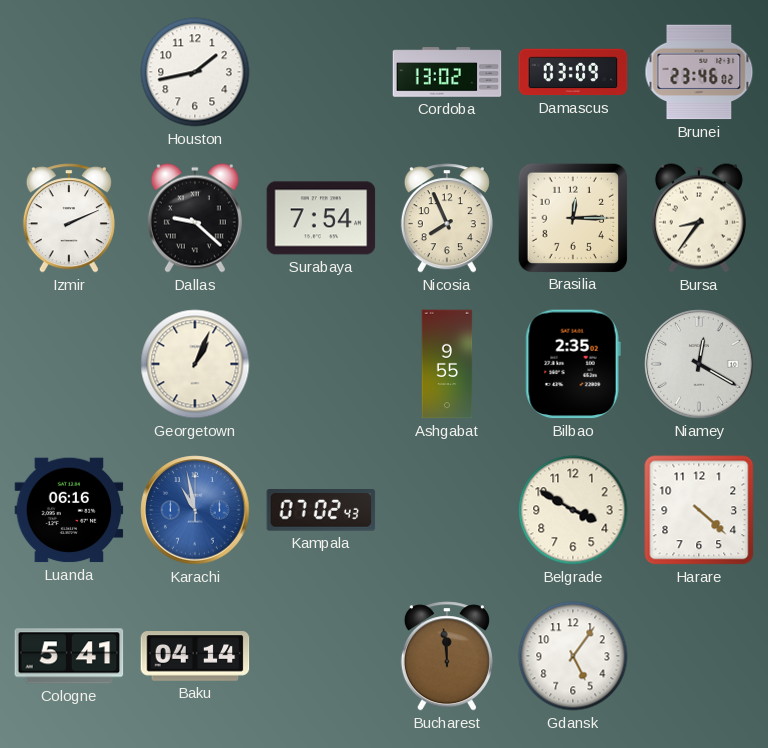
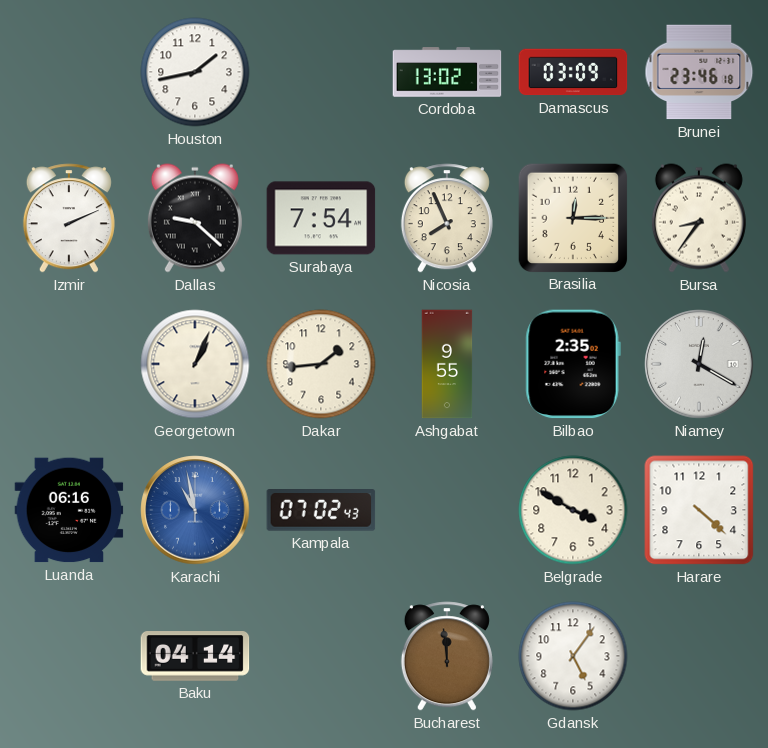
Brunei: 23:46:02 -> 23:46:18 (699, 72)
Dakar: none -> 1:44 (321, 364)
Cologne: 5:41 -> none (69, 656)
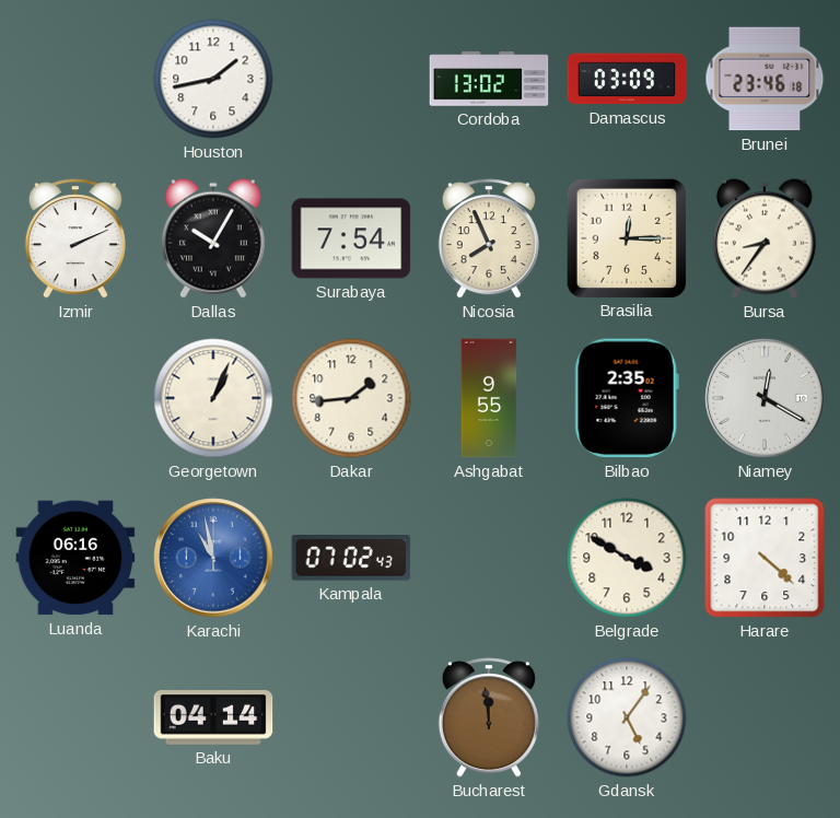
Dallas: 9:22 -> 10:05 (213, 238)
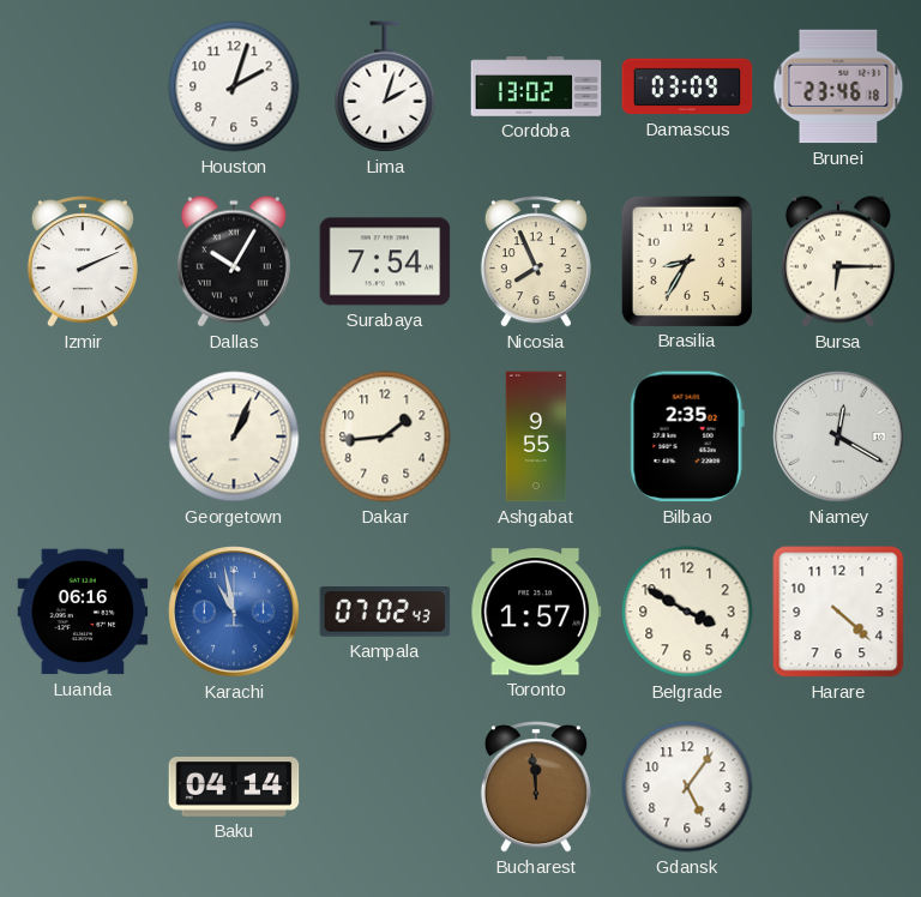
Houston: 1:43 -> 2:03 (234, 86)
Lima: none -> 2:03 (385, 86)
Brasilia: 12:15 -> 8:35 (686, 260)
Bursa: 8:36 -> 6:15 (838, 261)
Toronto: none -> 1:57 (536, 612)
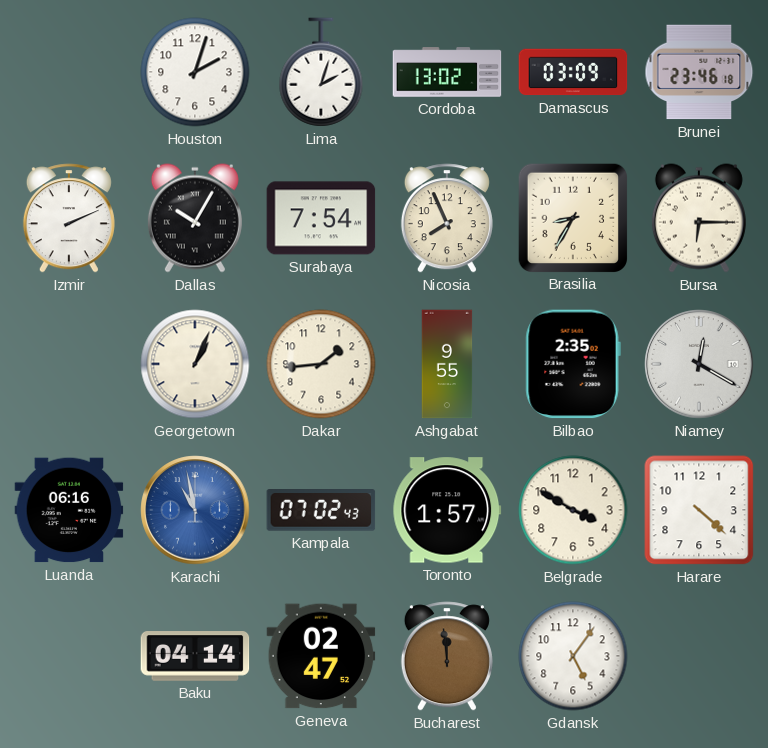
Geneva: none -> 02:47 (321, 656)
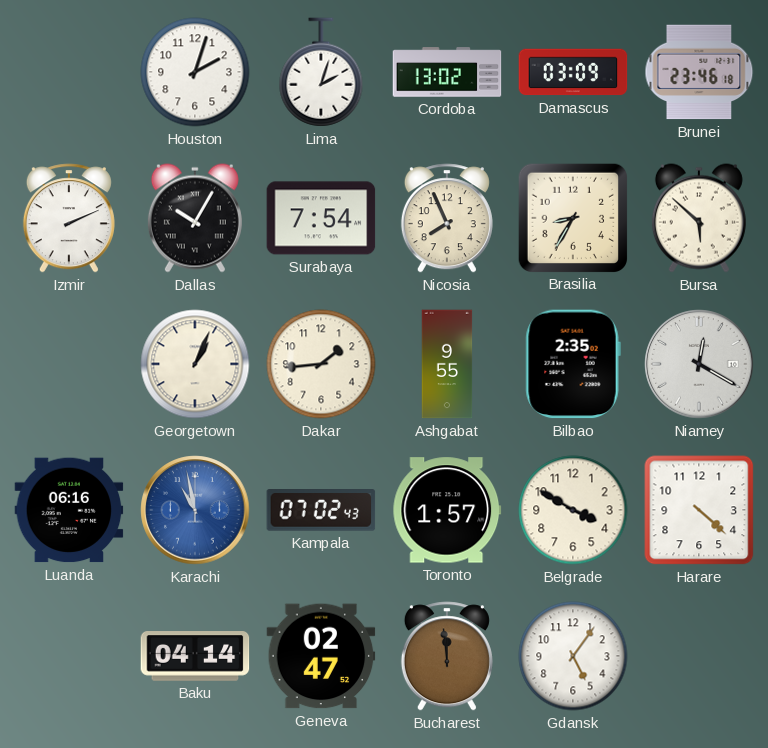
Bursa: 6:15 -> 5:52 (699, 218)
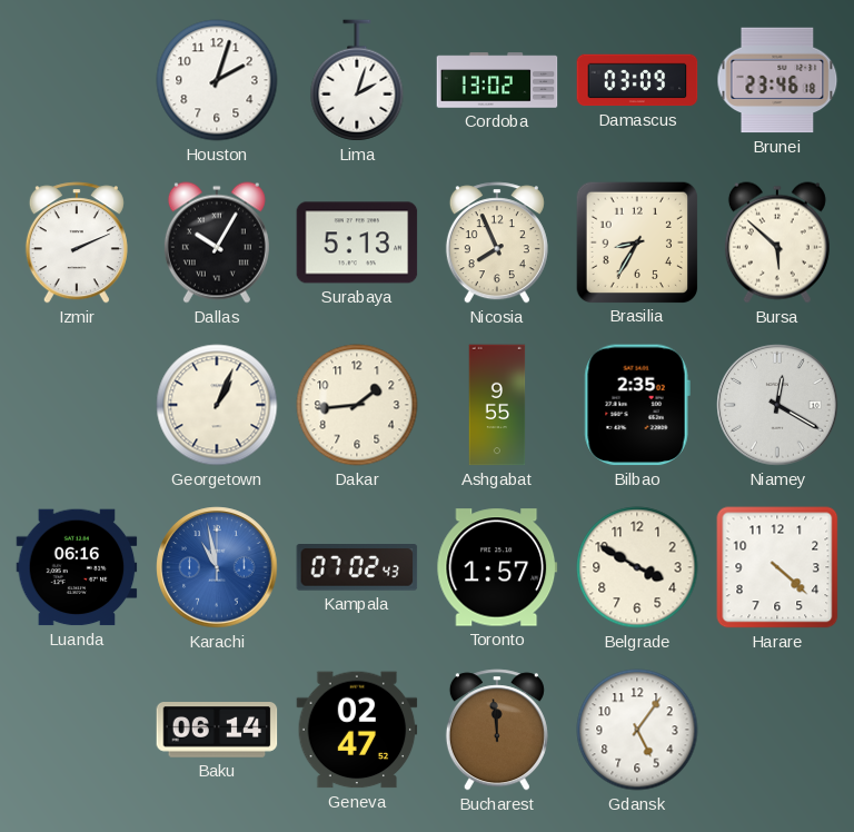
Surabaya: 7:54 -> 5:13 (357, 242)
Baku: 04:14 -> 06:14 (217, 730)
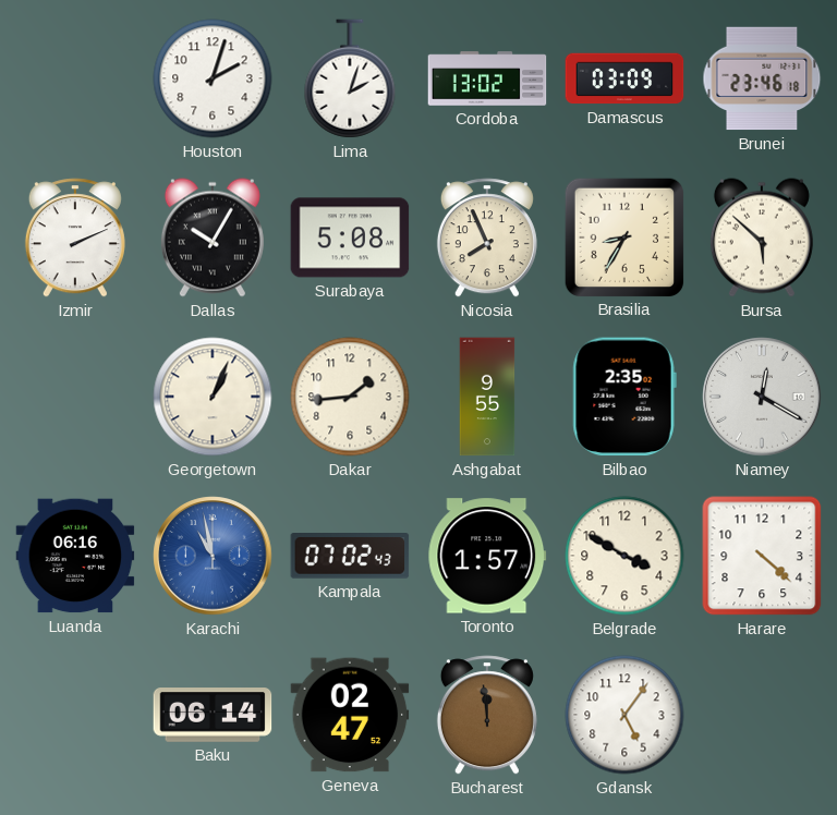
Surabaya: 5:13 -> 5:08 (350, 238)
